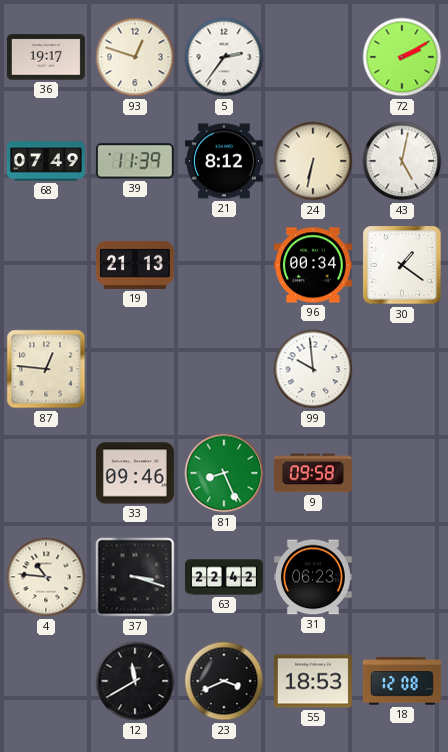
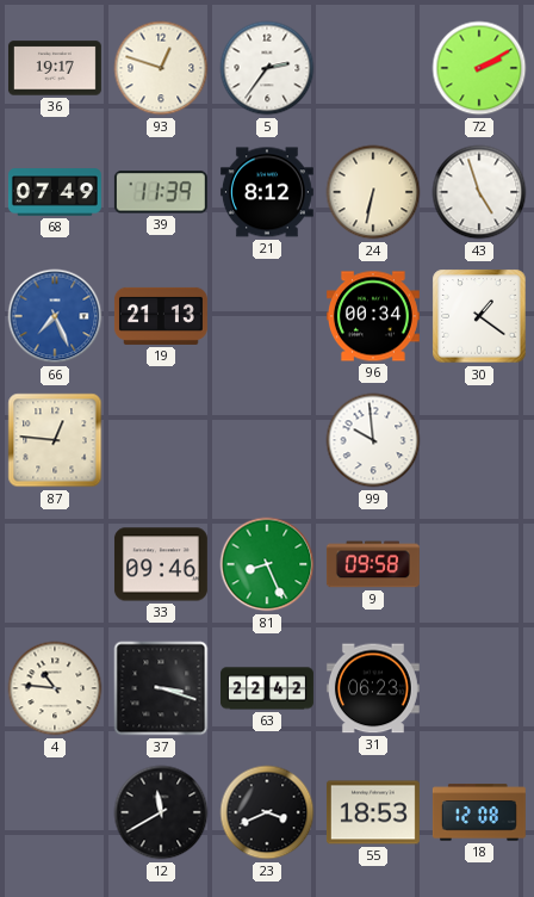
43: 5:02 -> 4:57 (479, 192)
66: none -> 7:26 (55, 316)
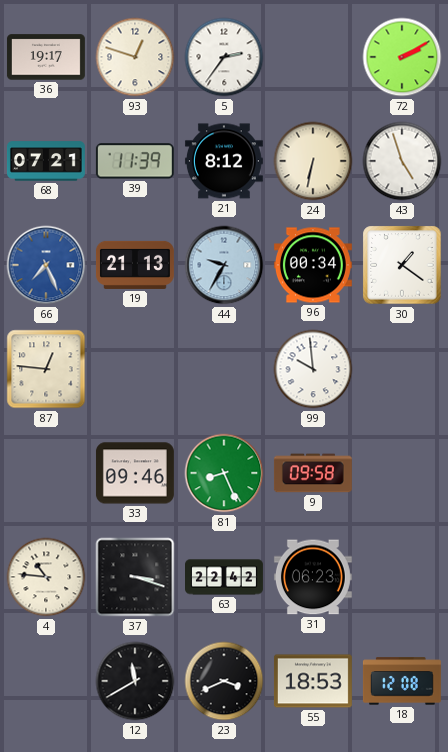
68: 07:49 -> 07:21 (46, 161)
44: none -> 9:35 (224, 265)
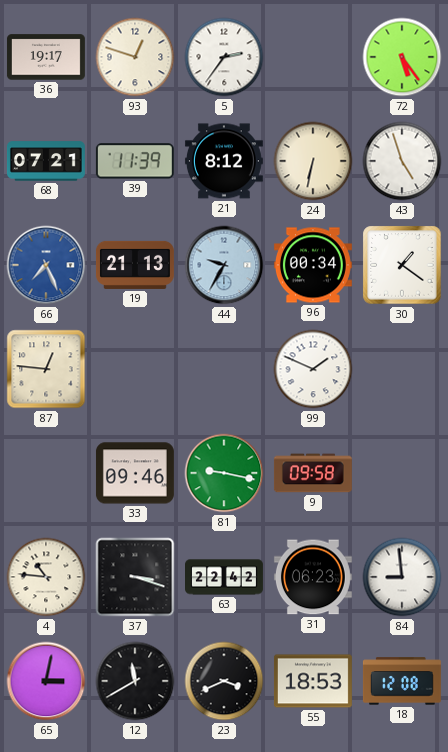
72: 2:10 -> 5:24 (402, 57)
99: 9:59 -> 1:49 (313, 369)
81: 8:26 -> 9:17 (224, 473)
84: none -> 8:59 (402, 577)
65: none -> 3:02 (46, 681)
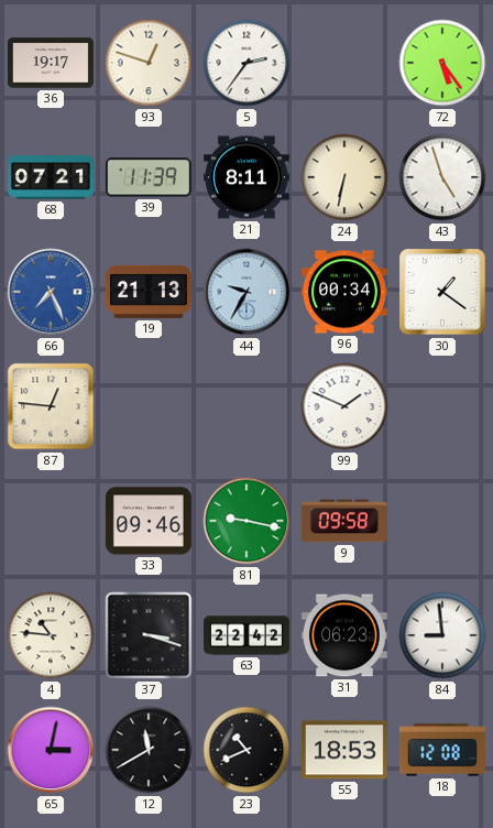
21: 8:12 -> 8:11 (246, 177)
23: 3:41 -> 10:41 (246, 750)
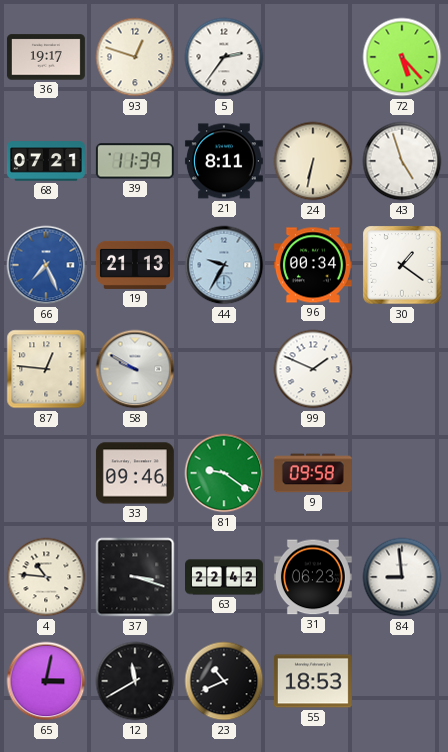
72: 5:24 -> 5:23 (402, 57)
58: none -> 9:50 (135, 369)
81: 9:17 -> 9:21 (224, 473)
18: 12:08 -> none (442, 750)
